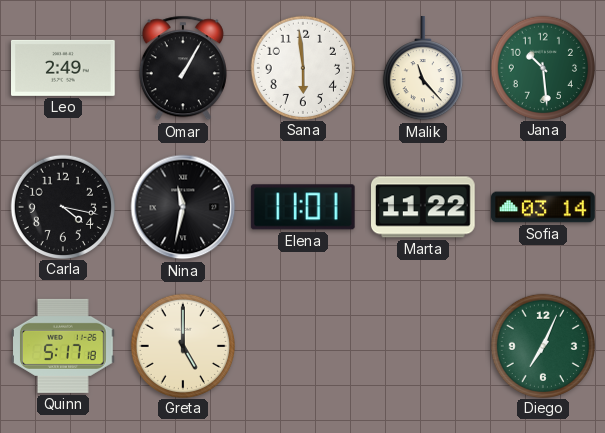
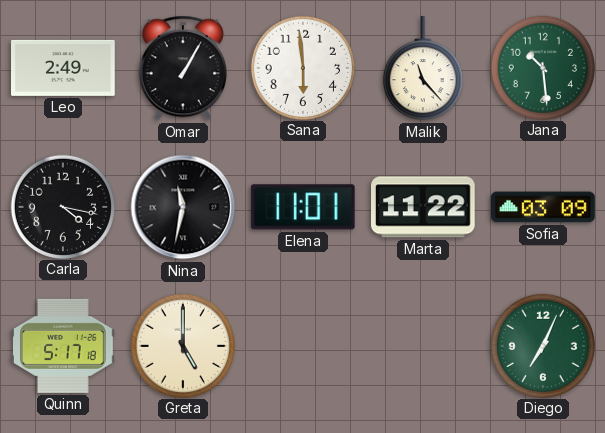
Sofia: 03:14 -> 03:09 (543, 207)
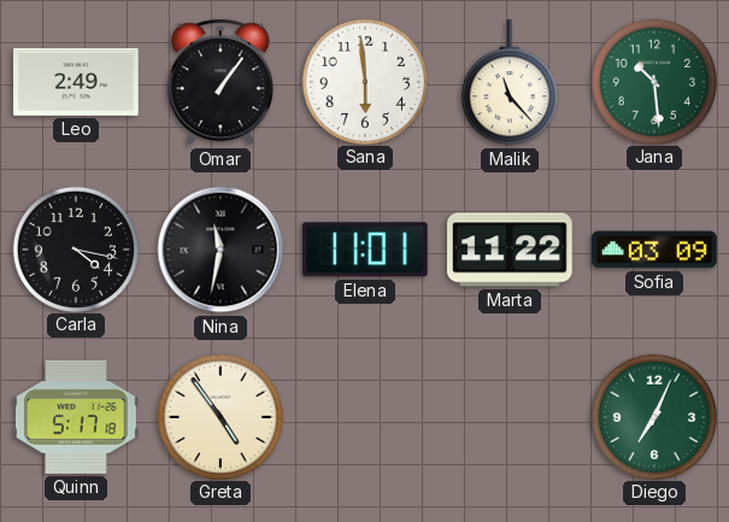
Omar: 1:05 -> 1:06 (221, 82)
Greta: 5:00 -> 4:54 (219, 416)
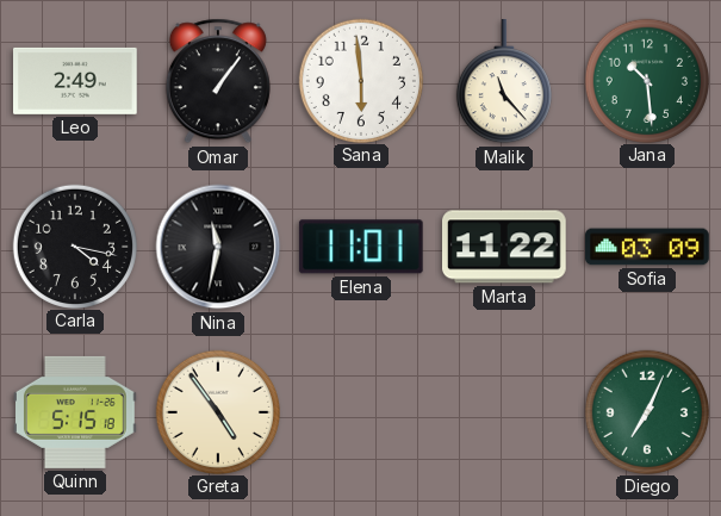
Quinn: 5:17 -> 5:15 (76, 412)
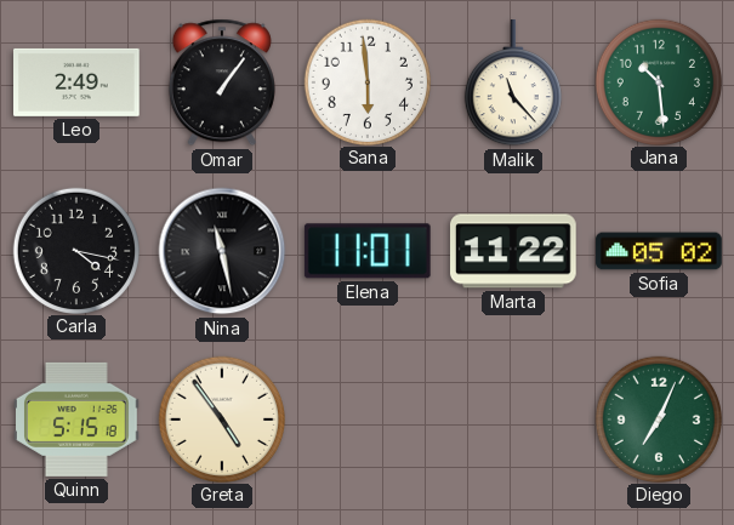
Nina: 11:32 -> 11:28 (222, 251)
Sofia: 03:09 -> 05:02 (659, 251)
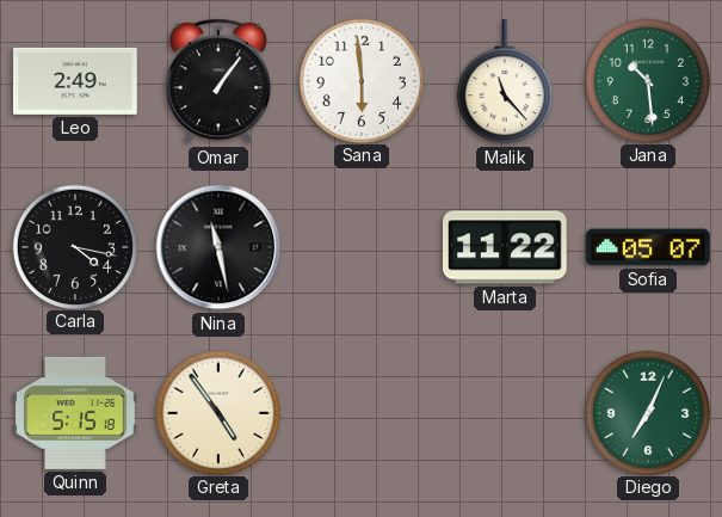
Elena: 11:01 -> none (368, 251)
Sofia: 05:02 -> 05:07 (648, 247)
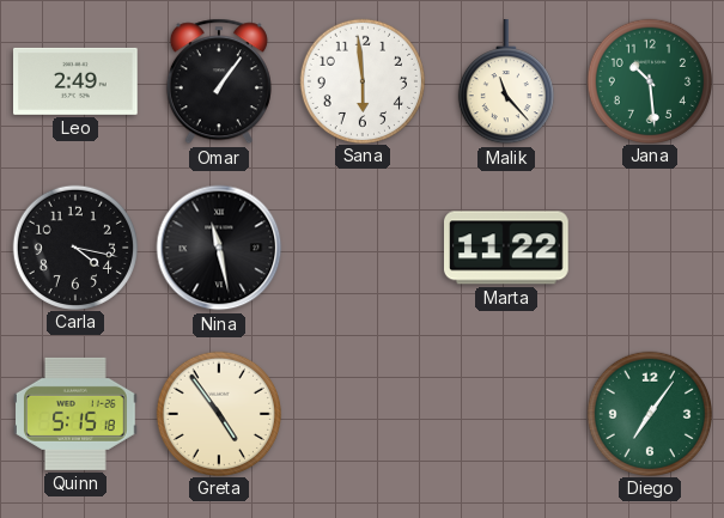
Sofia: 05:07 -> none (648, 247)
Diego: 7:04 -> 7:06 (649, 413)
